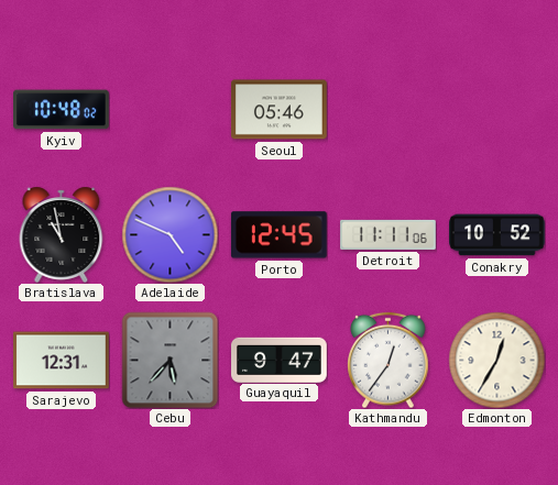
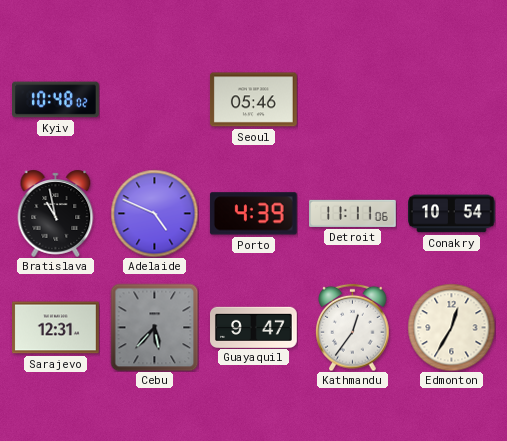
Porto: 12:45 -> 4:39 (253, 214)
Conakry: 10:52 -> 10:54 (452, 214)
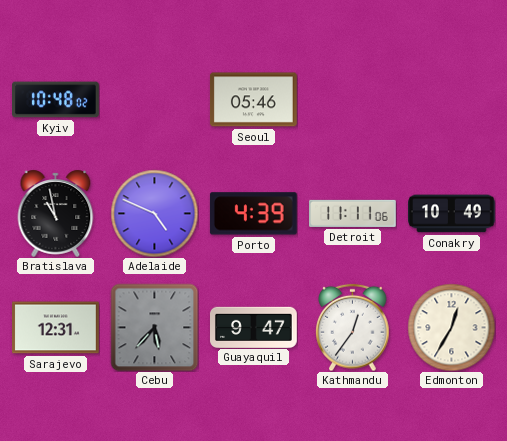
Conakry: 10:54 -> 10:49 (452, 214)
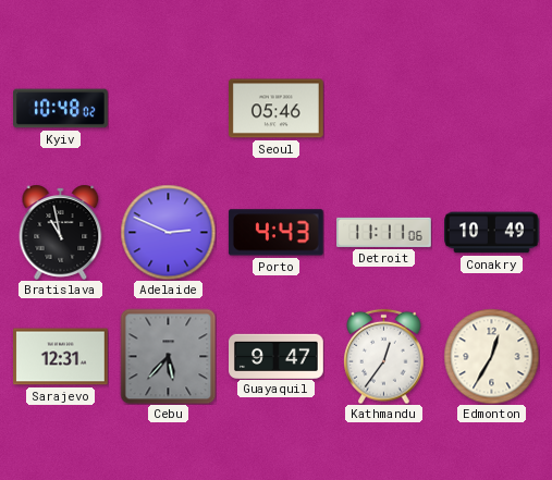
Adelaide: 4:49 -> 2:49 (168, 232)
Porto: 4:39 -> 4:43 (275, 233)
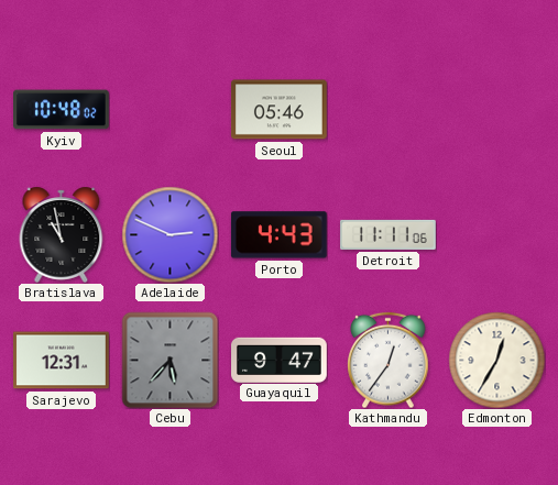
Conakry: 10:49 -> none (492, 233)
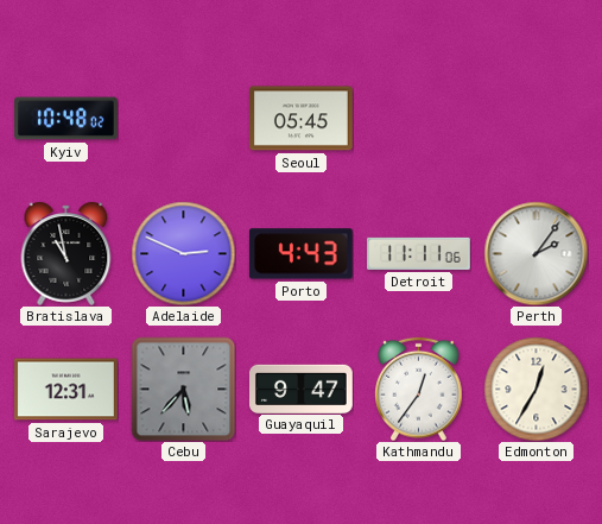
Seoul: 05:46 -> 05:45 (302, 119)
Perth: none -> 2:06 (536, 253)
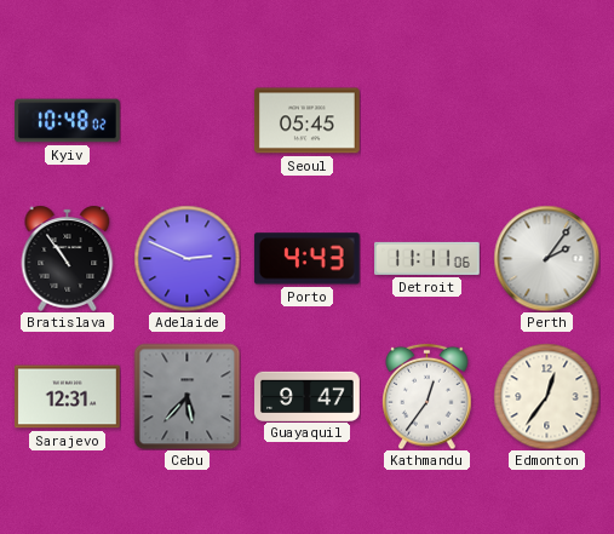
Bratislava: 10:58 -> 10:54 (68, 258)
Edmonton: 12:35 -> 12:36 (546, 396)
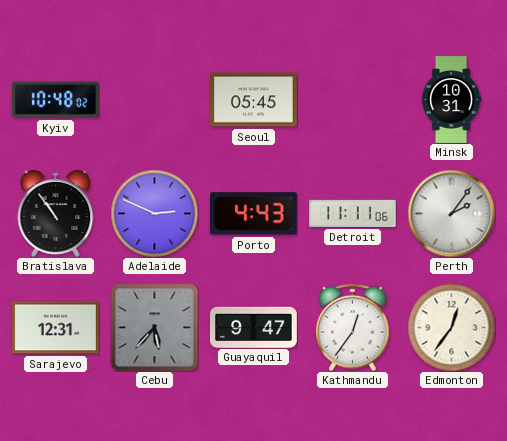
Minsk: none -> 10:31 (451, 100)
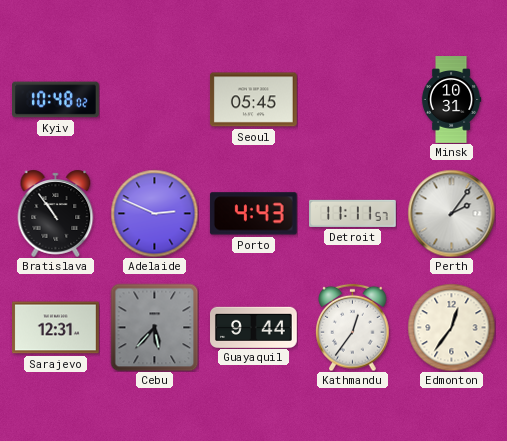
Detroit: 11:11:06 -> 11:11:57 (353, 213)
Guayaquil: 9:47 -> 9:44 (254, 327)
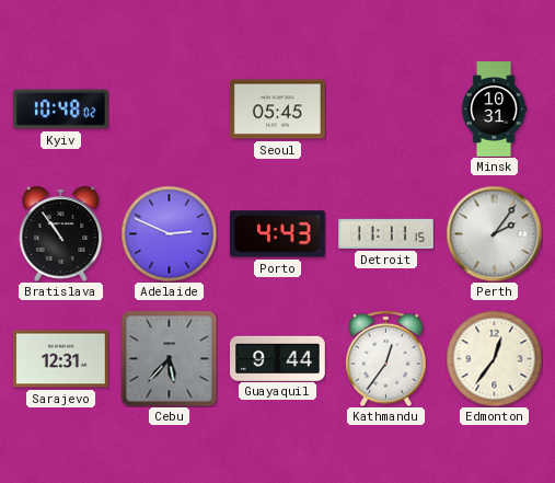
Detroit: 11:11:57 -> 11:11:15 (386, 233)
